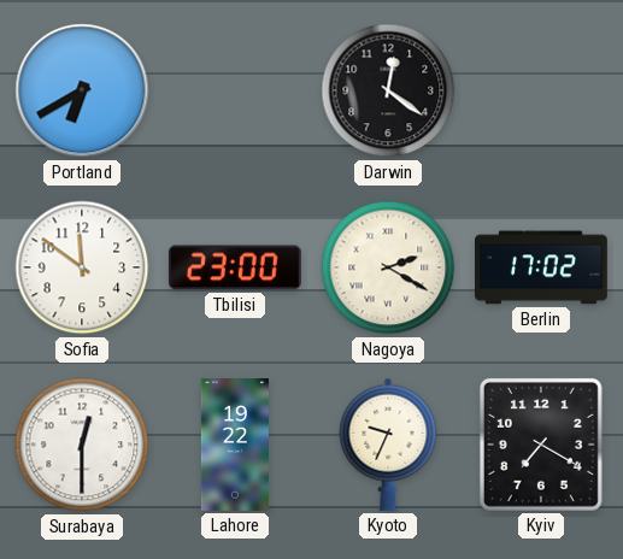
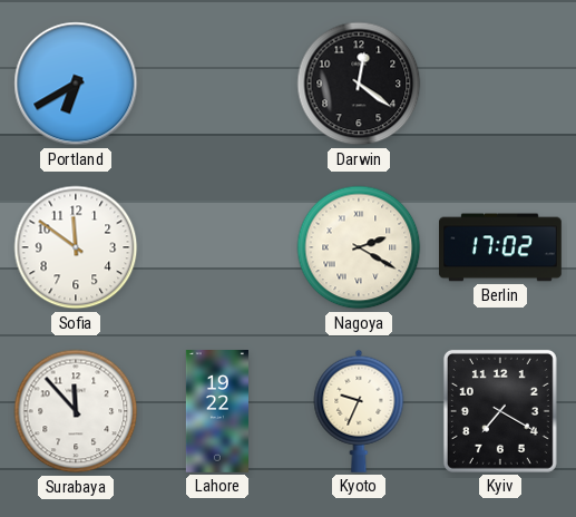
Tbilisi: 23:00 -> none (235, 267)
Surabaya: 12:30 -> 11:53 (76, 411)
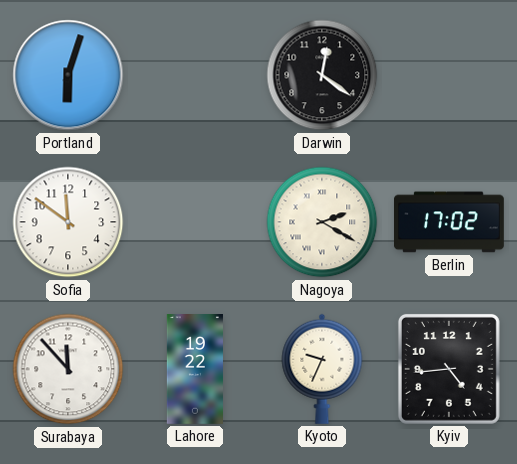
Portland: 6:40 -> 6:03 (68, 75)
Kyiv: 7:20 -> 4:44 (449, 369)
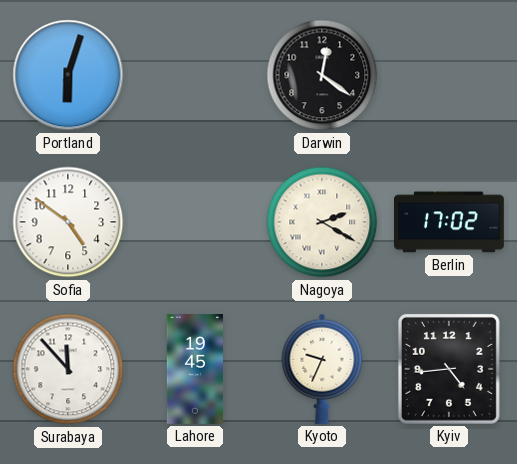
Sofia: 11:51 -> 4:51 (68, 222)
Lahore: 19:22 -> 19:45 (195, 370)
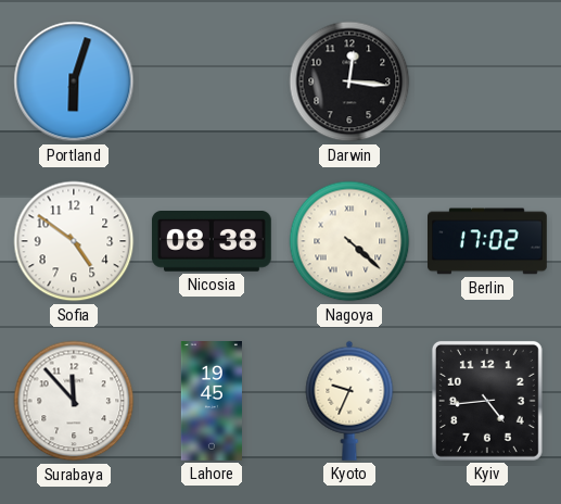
Darwin: 12:21 -> 12:16 (349, 81)
Nicosia: none -> 08:38 (212, 242)
Nagoya: 2:20 -> 4:22 (349, 241)
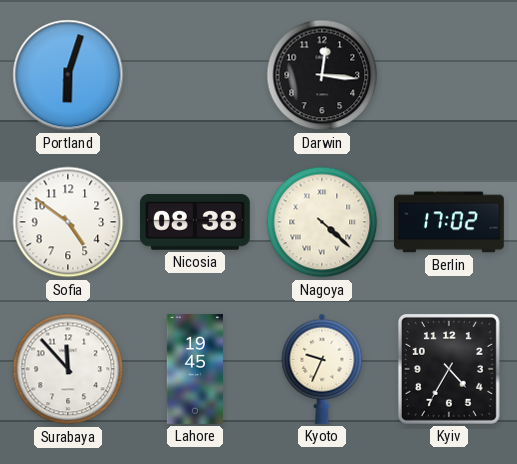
Kyiv: 4:44 -> 4:35 (449, 369)
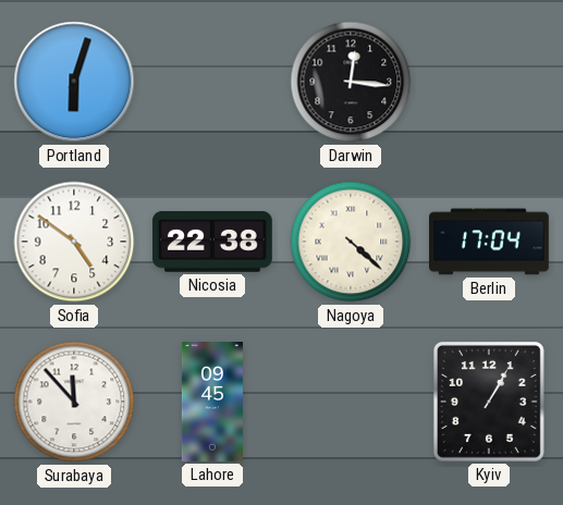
Nicosia: 08:38 -> 22:38 (212, 243)
Berlin: 17:02 -> 17:04 (490, 242)
Lahore: 19:45 -> 09:45 (212, 403)
Kyoto: 9:34 -> none (322, 369)
Kyiv: 4:35 -> 1:05 (489, 402)
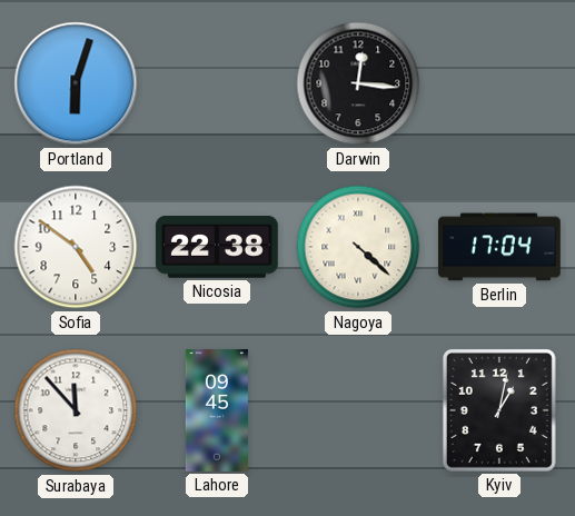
Kyiv: 1:05 -> 1:02 (499, 410)
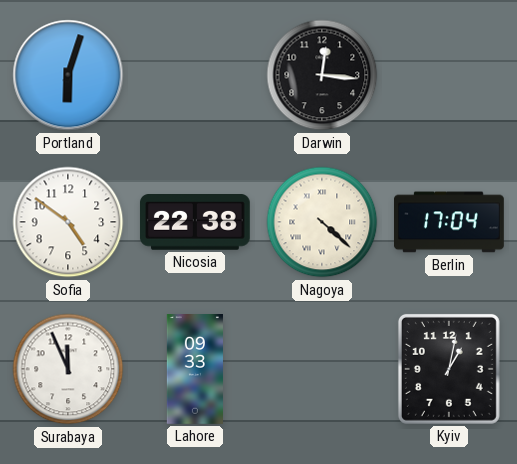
Surabaya: 11:53 -> 11:56 (68, 369)
Lahore: 09:45 -> 09:33 (195, 370)
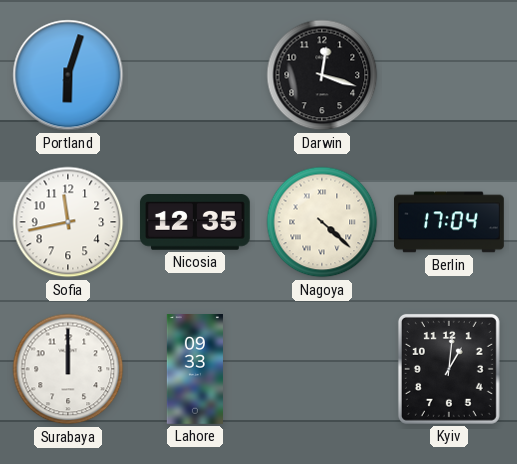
Darwin: 12:16 -> 12:18 (322, 75)
Sofia: 4:51 -> 11:43 (68, 222)
Nicosia: 22:38 -> 12:35 (195, 223)
Surabaya: 11:56 -> 12:00 (68, 369)
Kyiv: 1:02 -> 1:01 (449, 369)
